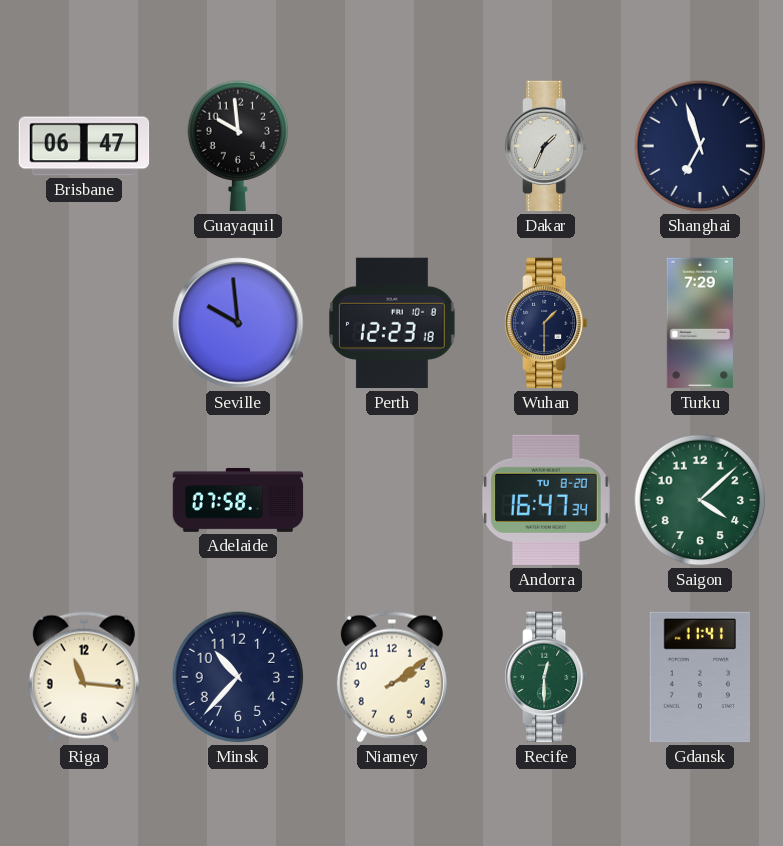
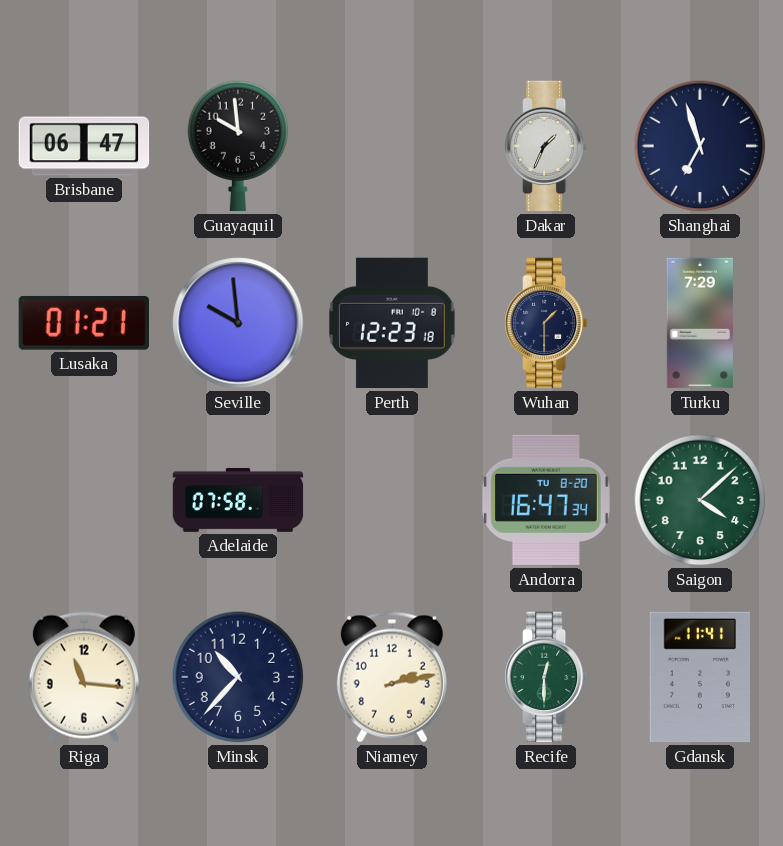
Lusaka: none -> 01:21 (84, 323)
Niamey: 2:09 -> 2:13 (392, 677)
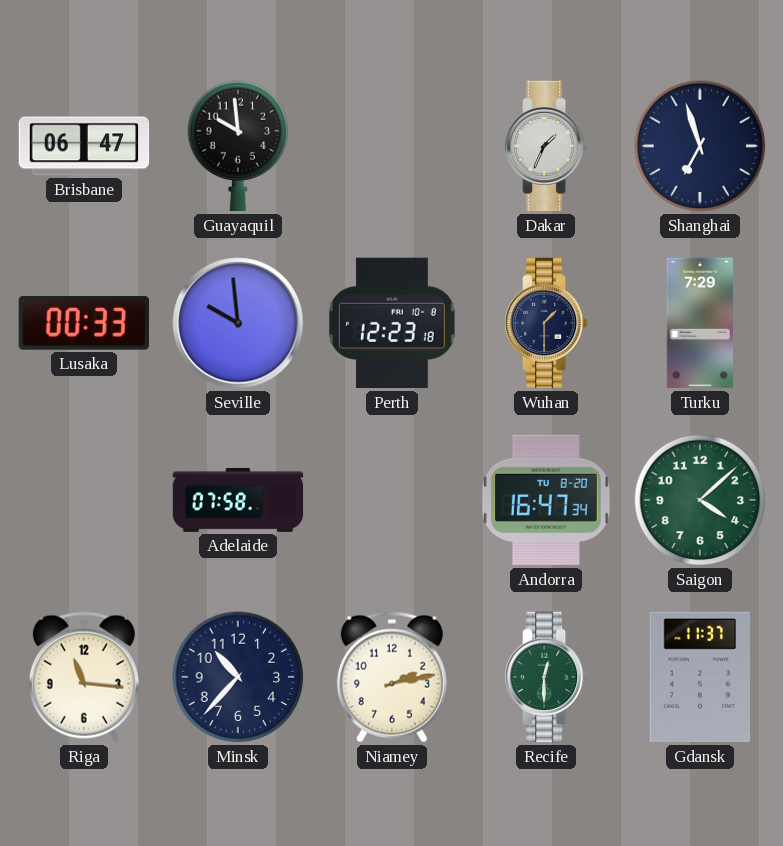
Lusaka: 01:21 -> 00:33 (84, 323)
Gdansk: 11:41 -> 11:37 (700, 677)
